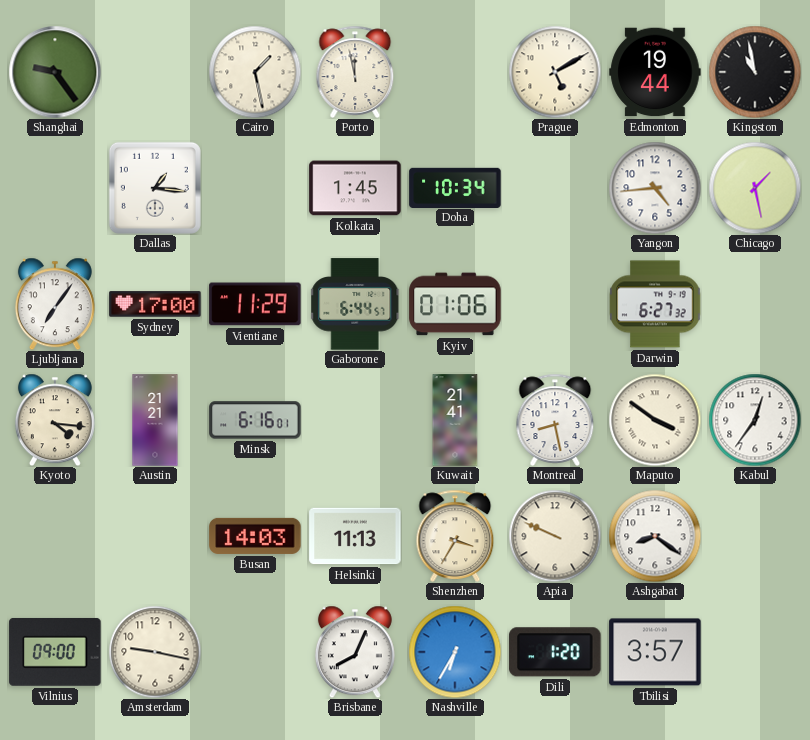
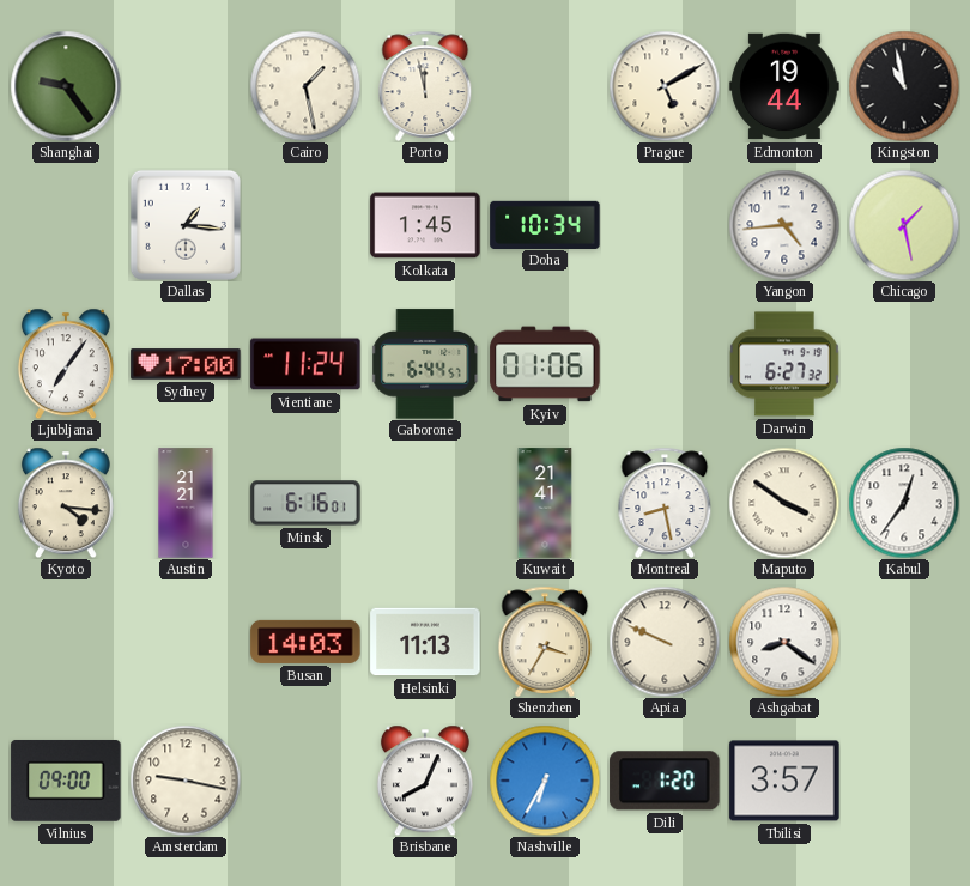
Vientiane: 11:29 -> 11:24 (305, 364)
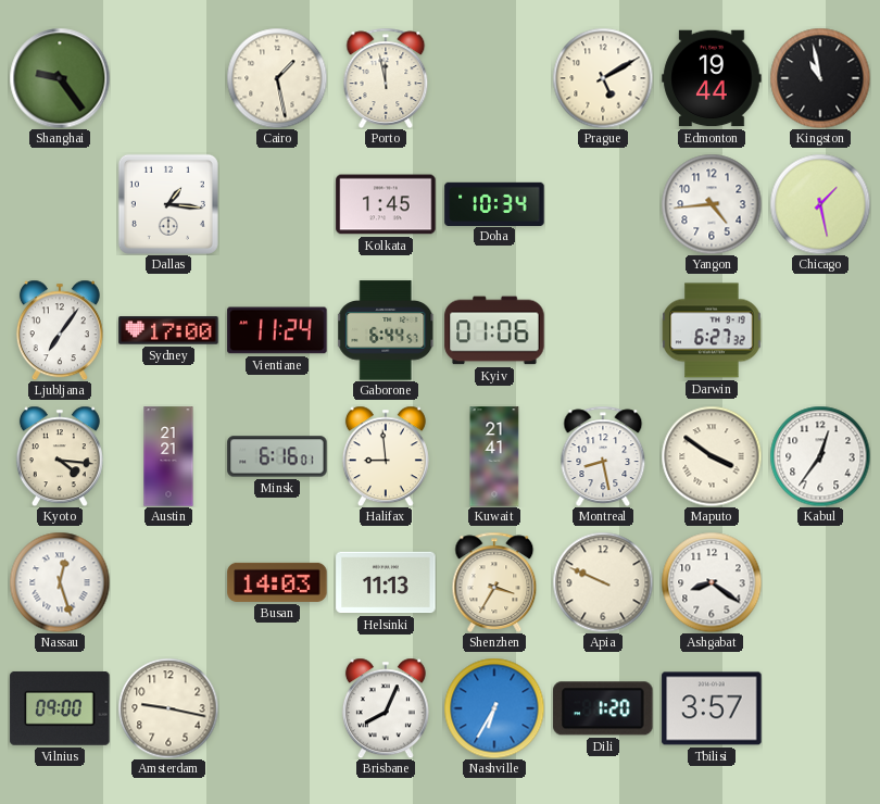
Halifax: none -> 8:59 (386, 456)
Nassau: none -> 12:27 (60, 582)
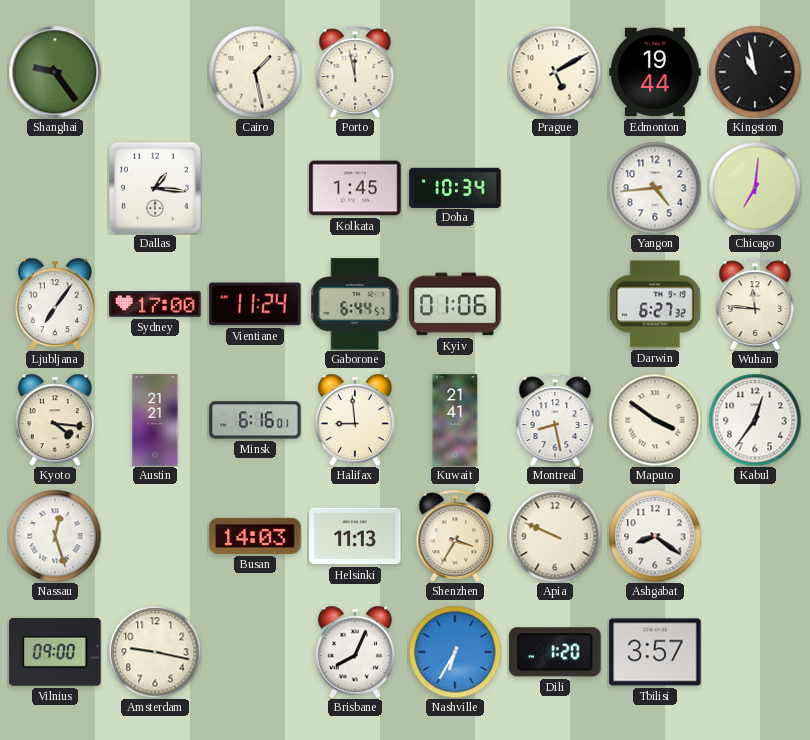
Chicago: 1:28 -> 7:01 (755, 188)
Wuhan: none -> 11:46 (755, 304)
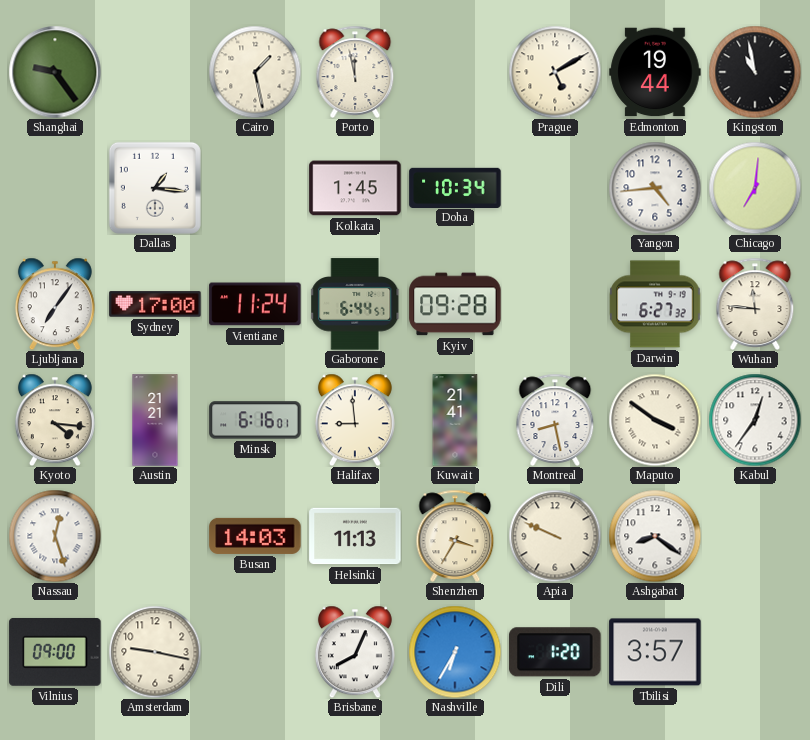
Kyiv: 01:06 -> 09:28 (455, 304)
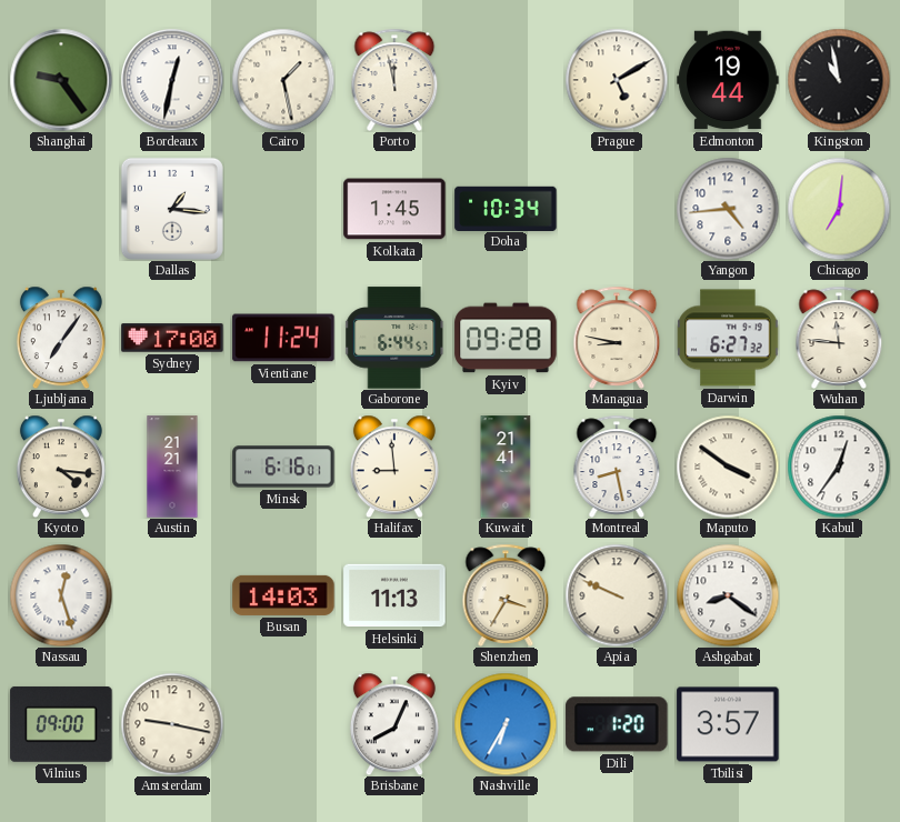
Bordeaux: none -> 12:32 (172, 80)
Managua: none -> 8:47 (617, 338)
